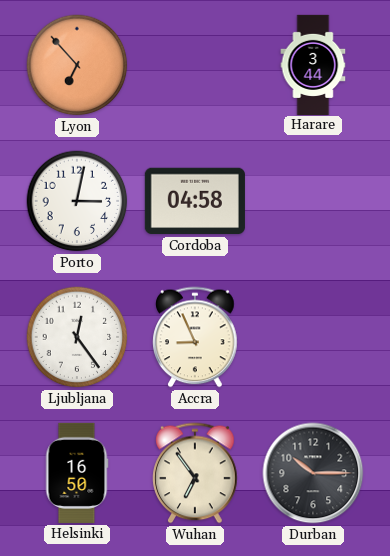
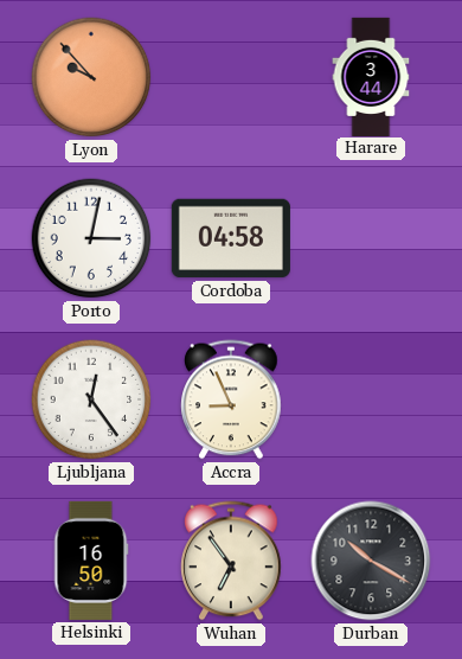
Lyon: 6:53 -> 9:53 (91, 77)
Durban: 10:15 -> 10:20 (371, 561)
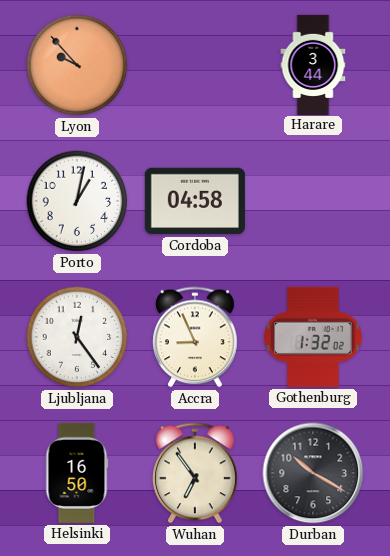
Porto: 3:02 -> 1:02 (77, 201)
Gothenburg: none -> 1:32 (313, 337)
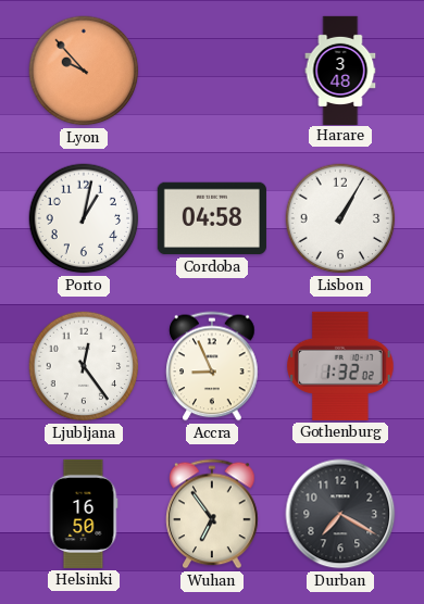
Harare: 3:44 -> 3:48 (340, 70)
Lisbon: none -> 1:05 (340, 218)
Durban: 10:20 -> 7:20 (340, 514)
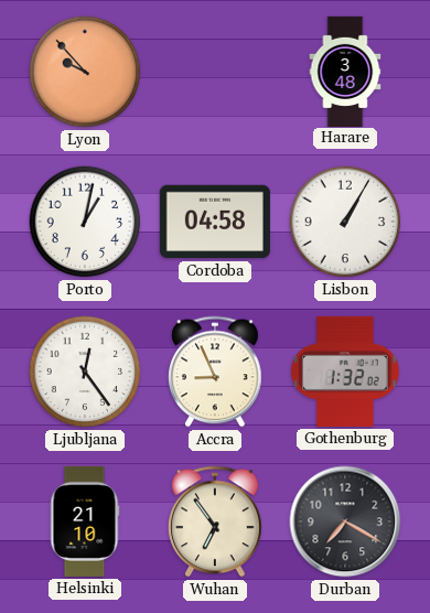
Helsinki: 16:50 -> 21:10 (85, 521)
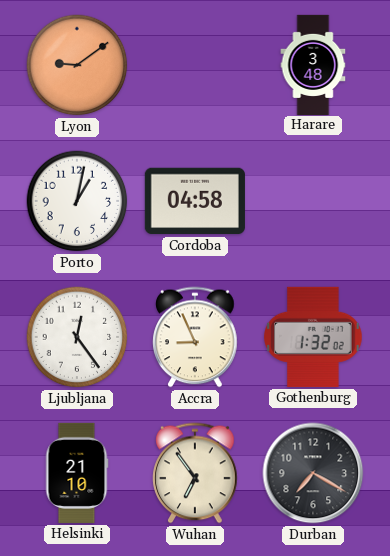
Lyon: 9:53 -> 9:09 (77, 65)
Lisbon: 1:05 -> none (345, 222)
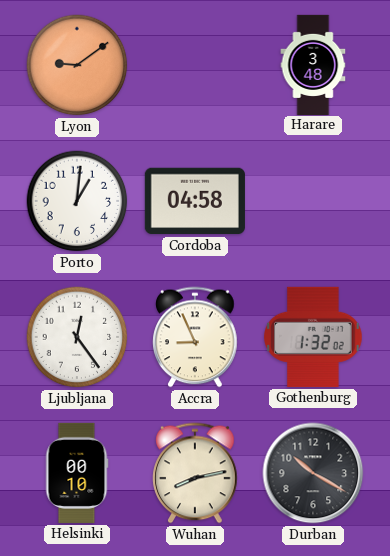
Porto: 1:02 -> 1:01 (77, 201)
Helsinki: 21:10 -> 00:10 (77, 473)
Wuhan: 6:54 -> 8:13 (195, 473)
Durban: 7:20 -> 10:20 (313, 473)
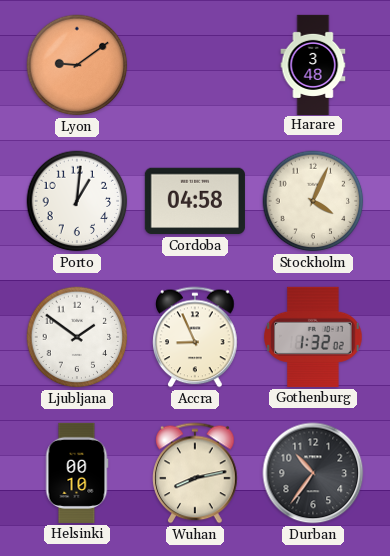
Stockholm: none -> 4:04 (313, 201)
Ljubljana: 12:24 -> 1:51 (77, 337)
Durban: 10:20 -> 10:36 (313, 473)
